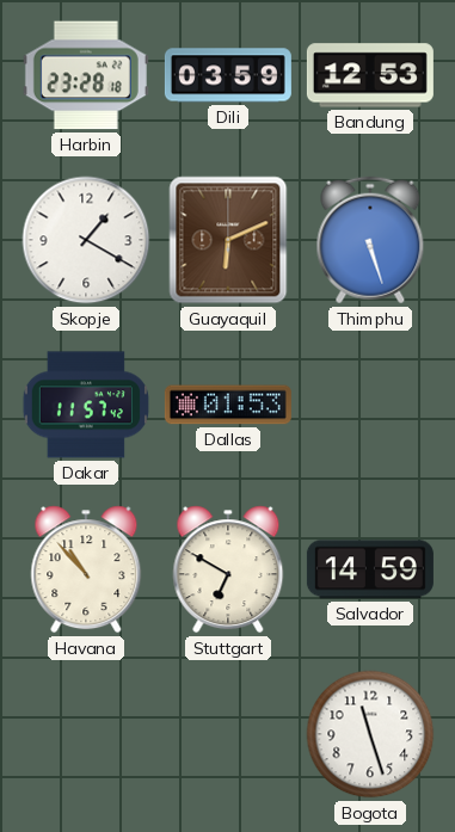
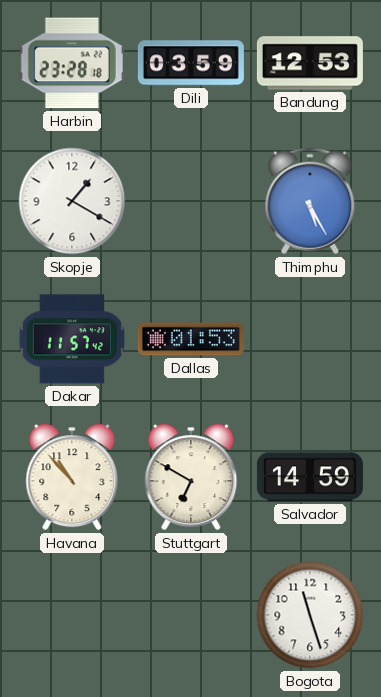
Guayaquil: 6:11 -> none (228, 240)
Thimphu: 5:27 -> 5:25 (310, 201)
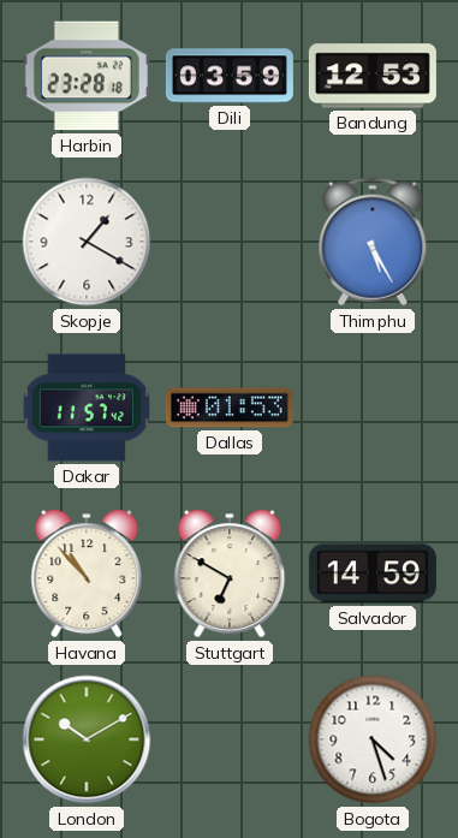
London: none -> 10:10 (87, 739)
Bogota: 11:27 -> 4:27 (373, 739)
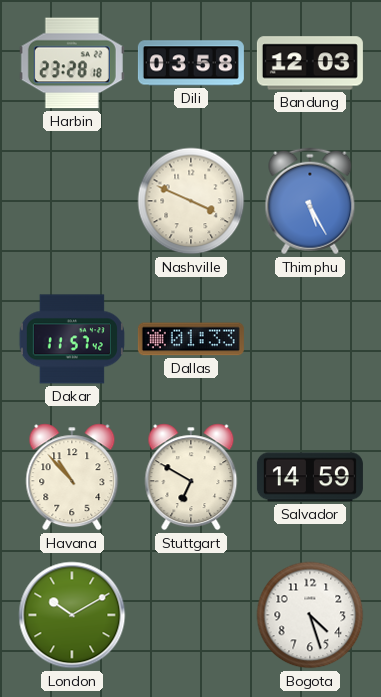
Dili: 03:59 -> 03:58 (191, 63)
Bandung: 12:53 -> 12:03 (310, 63)
Skopje: 1:20 -> none (87, 242)
Nashville: none -> 3:49 (191, 201)
Dallas: 01:53 -> 01:33 (191, 339)
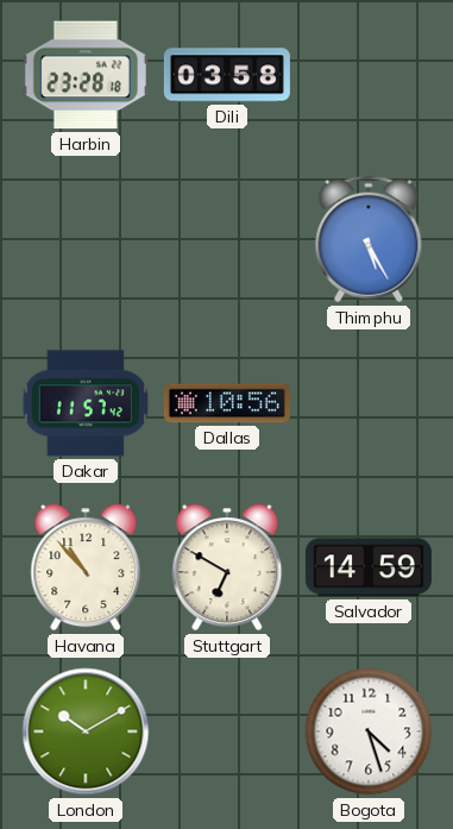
Bandung: 12:03 -> none (310, 63)
Nashville: 3:49 -> none (191, 201)
Dallas: 01:33 -> 10:56 (227, 403)
